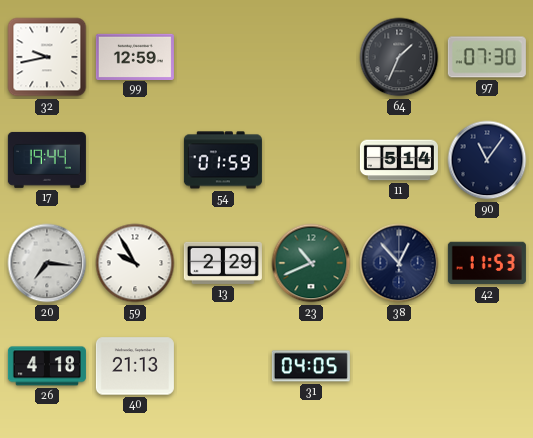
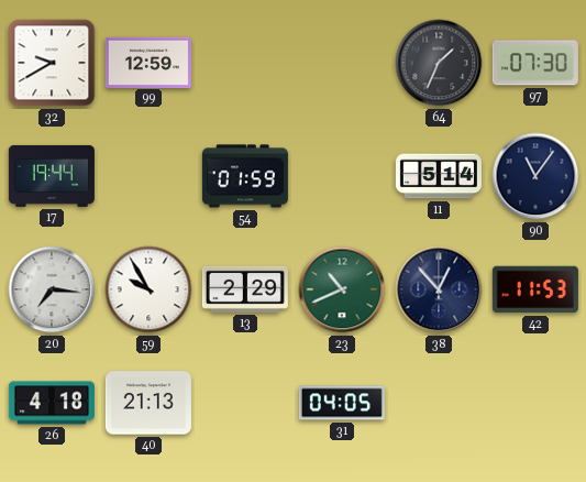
32: 9:43 -> 9:40 (52, 63)
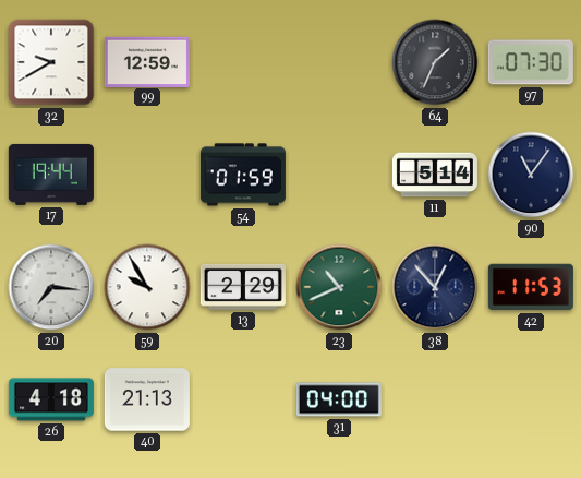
31: 04:05 -> 04:00 (339, 399)
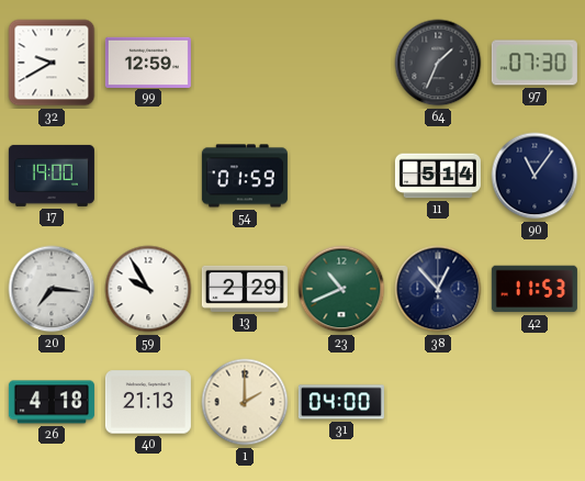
17: 19:44 -> 19:00 (52, 176)
1: none -> 2:00 (245, 402)
